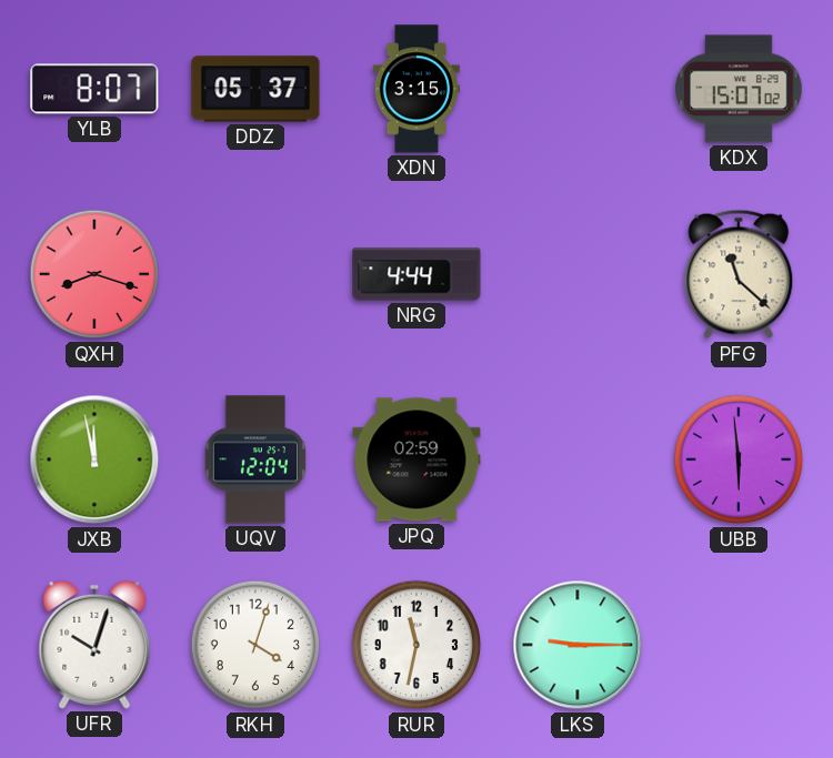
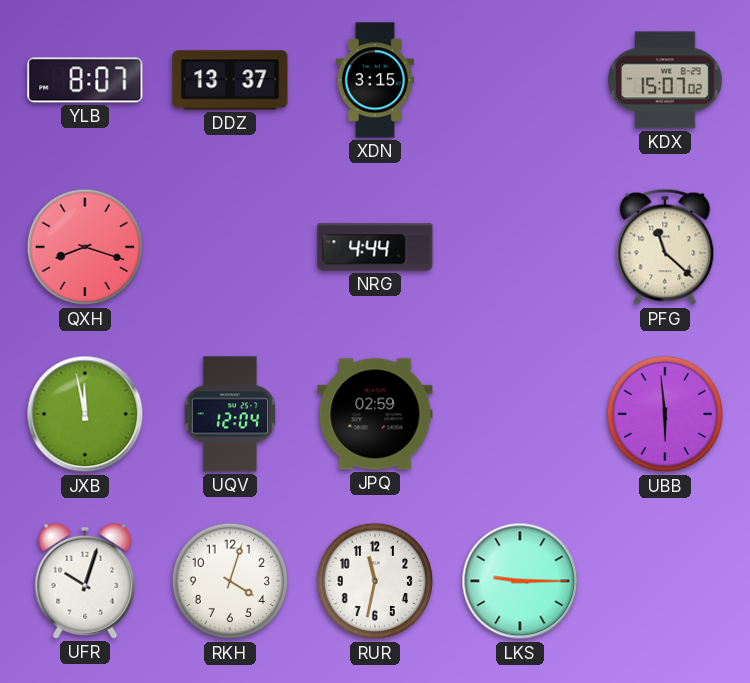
DDZ: 05:37 -> 13:37 (230, 80)
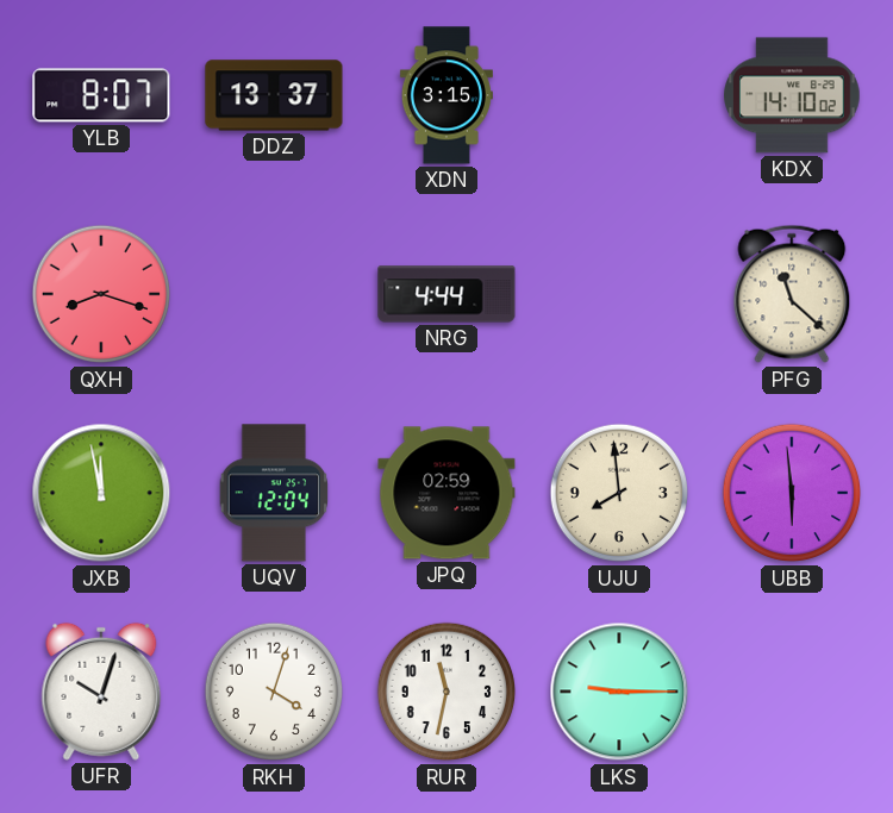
KDX: 15:07 -> 14:10 (792, 95)
UJU: none -> 7:59 (619, 493)
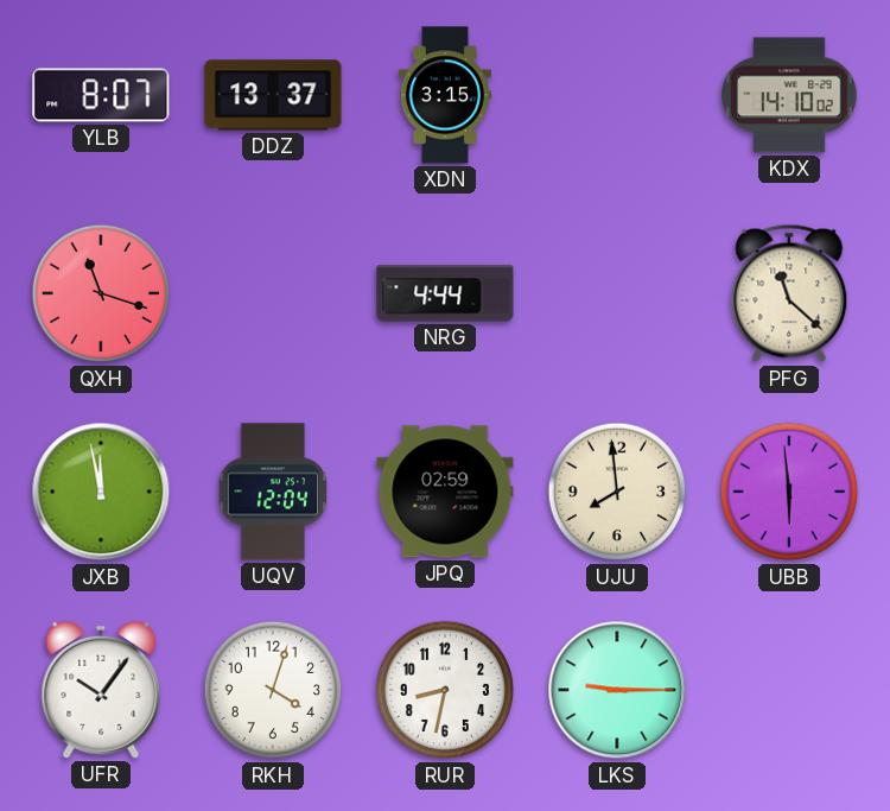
QXH: 8:18 -> 11:18 (101, 293)
UFR: 10:03 -> 10:06 (101, 690)
RUR: 11:32 -> 8:32 (445, 690)
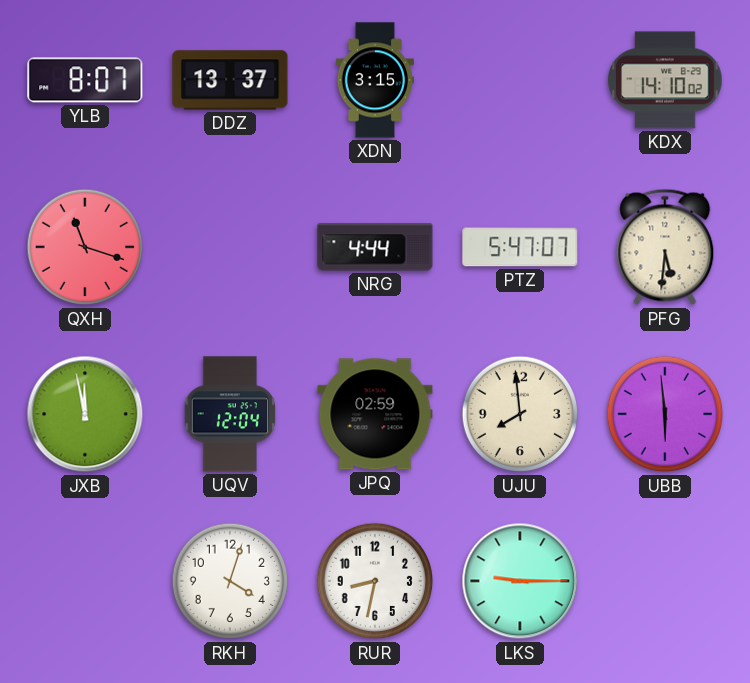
PTZ: none -> 5:47 (520, 247)
PFG: 11:22 -> 5:31 (665, 247)
UFR: 10:06 -> none (101, 690)
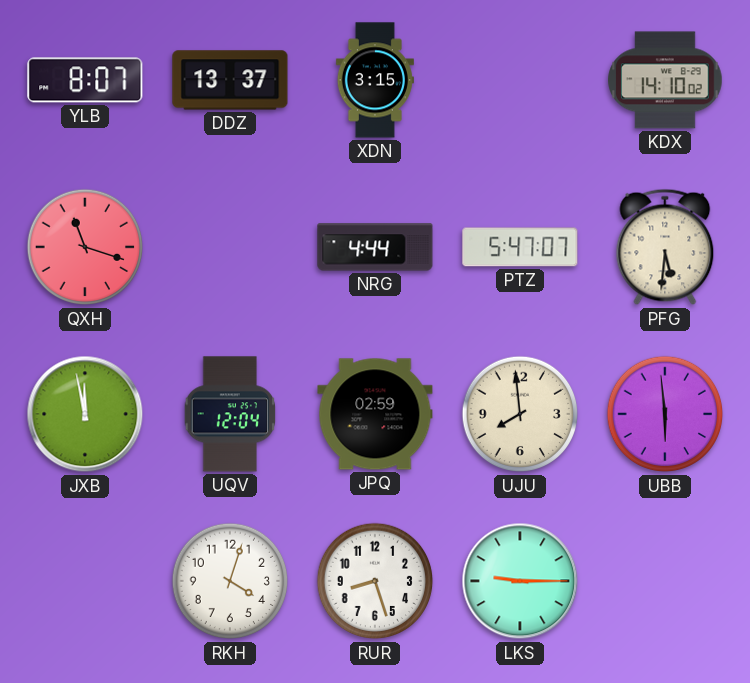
RUR: 8:32 -> 8:27 (375, 581)
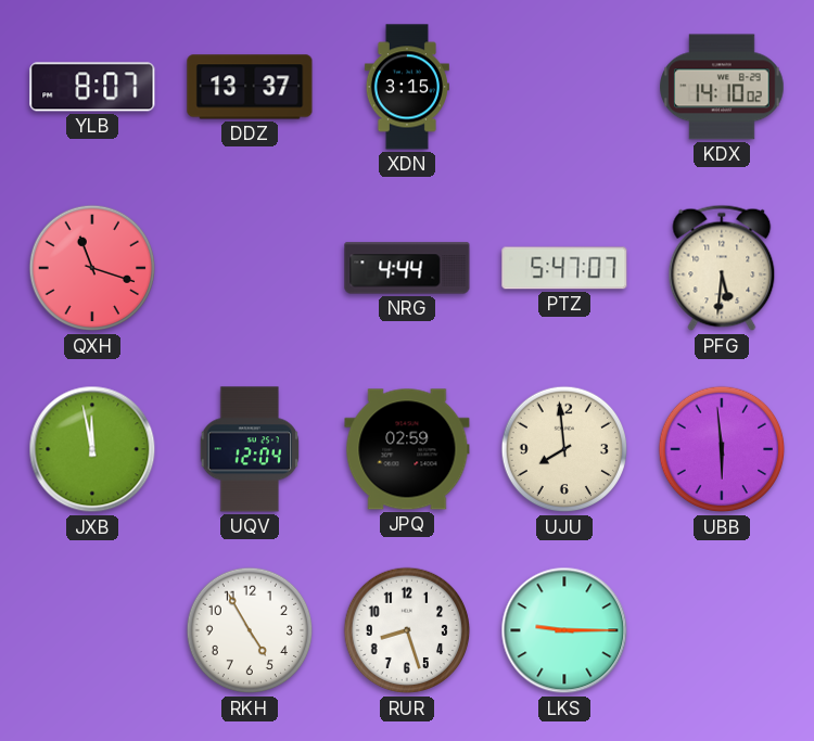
RKH: 4:03 -> 4:55 (250, 630)
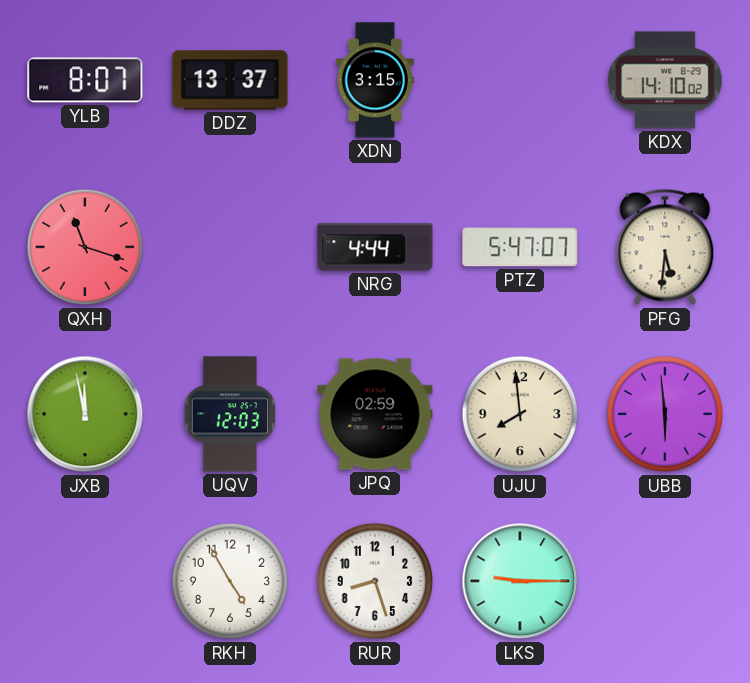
UQV: 12:04 -> 12:03 (230, 414)
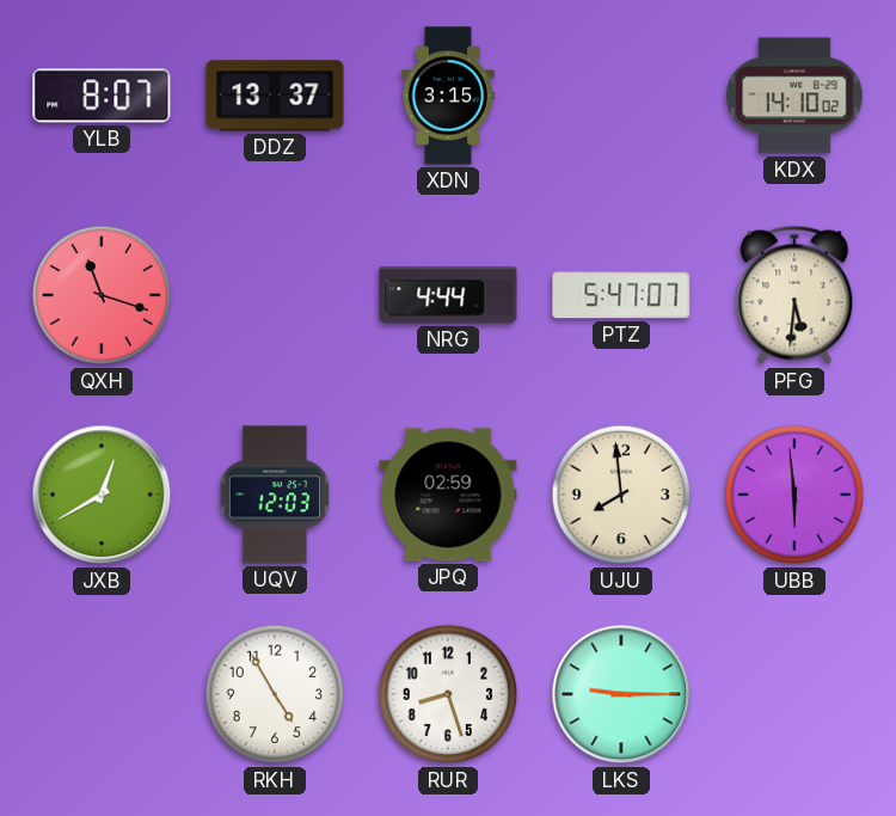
JXB: 11:58 -> 12:40 (102, 495)
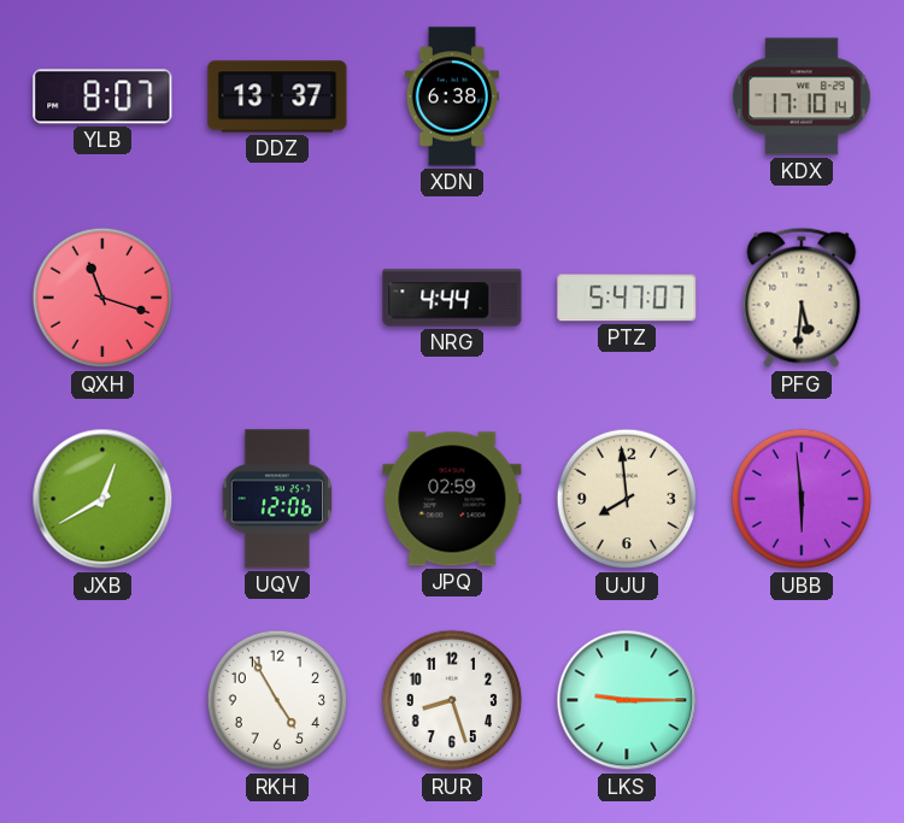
XDN: 3:15 -> 6:38 (452, 96)
KDX: 14:10 -> 17:10 (802, 96)
UQV: 12:03 -> 12:06 (277, 499)
